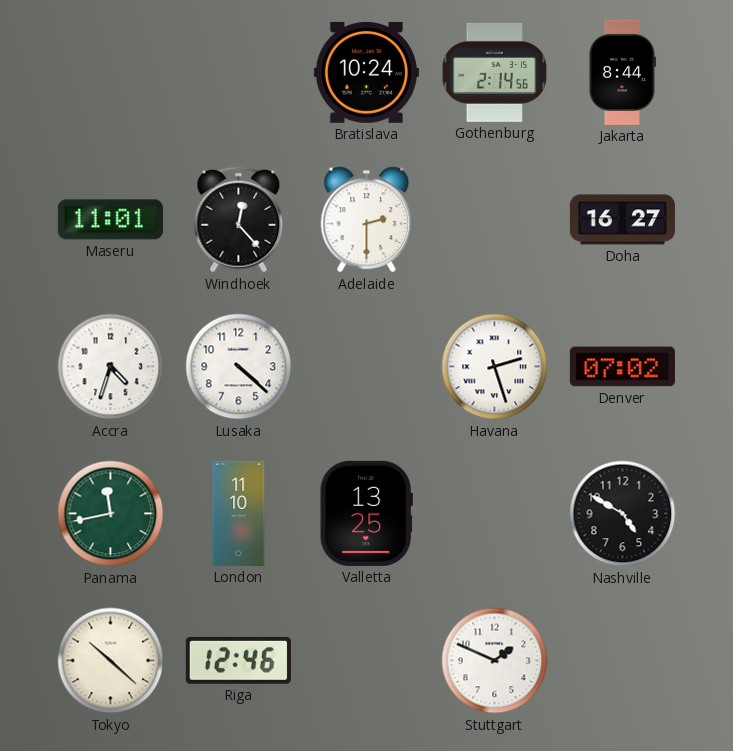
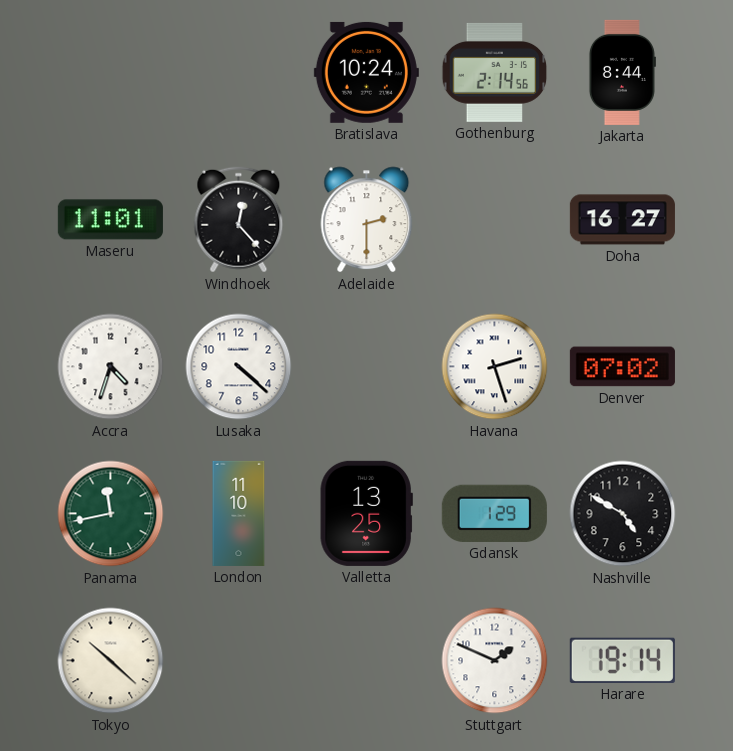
Gdansk: none -> 1:29 (494, 513)
Riga: 12:46 -> none (238, 660)
Harare: none -> 19:14 (622, 660)
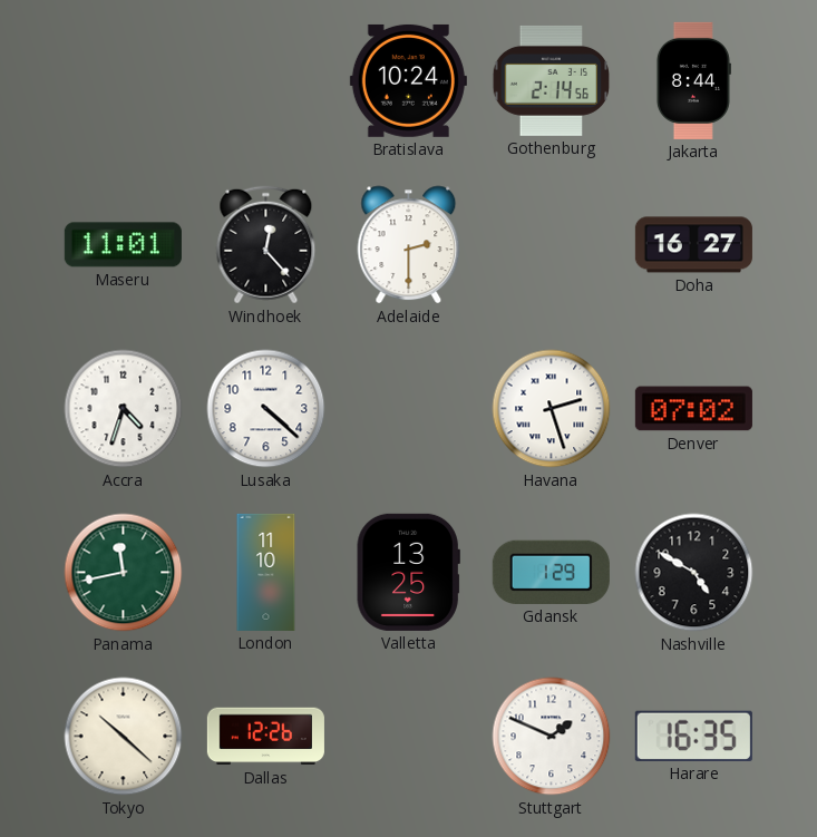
Dallas: none -> 12:26 (265, 737)
Harare: 19:14 -> 16:35 (693, 736)
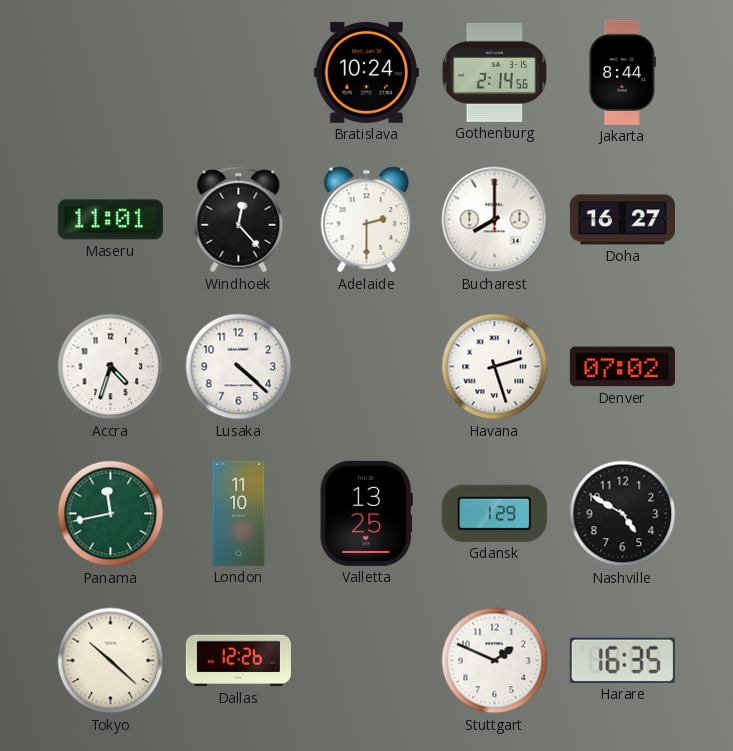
Bucharest: none -> 8:00 (495, 220)
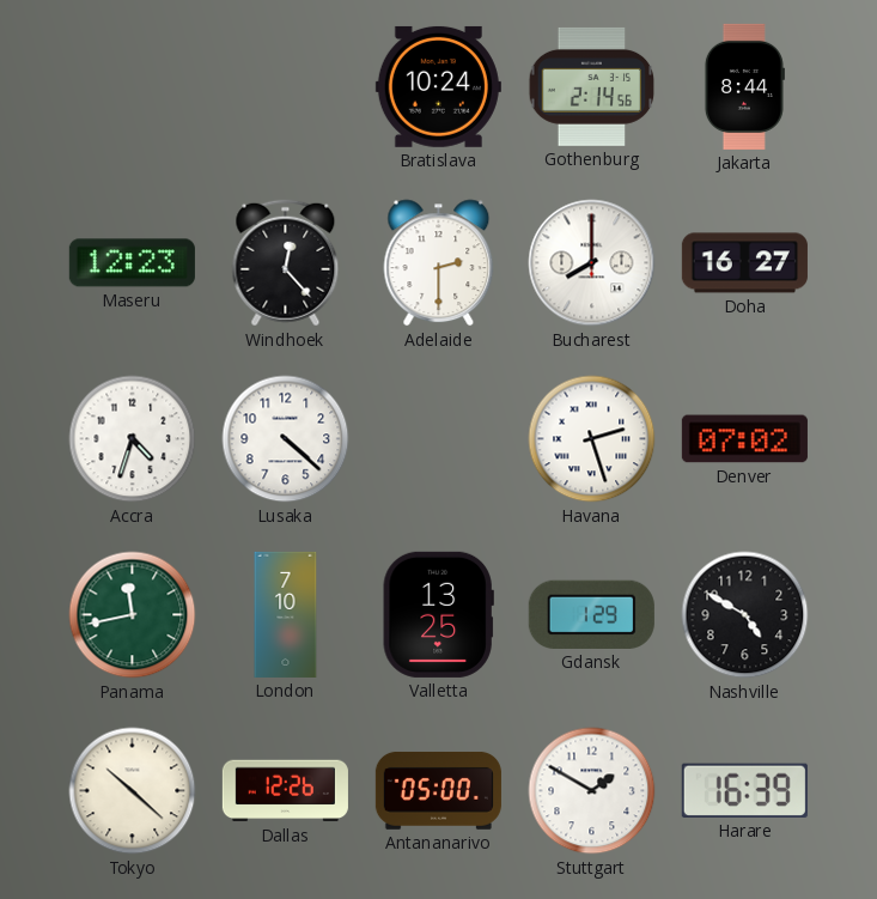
Maseru: 11:01 -> 12:23 (132, 263)
London: 11:10 -> 7:10 (286, 614)
Antananarivo: none -> 05:00 (438, 790)
Stuttgart: 1:49 -> 1:50 (592, 791)
Harare: 16:35 -> 16:39 (744, 790)
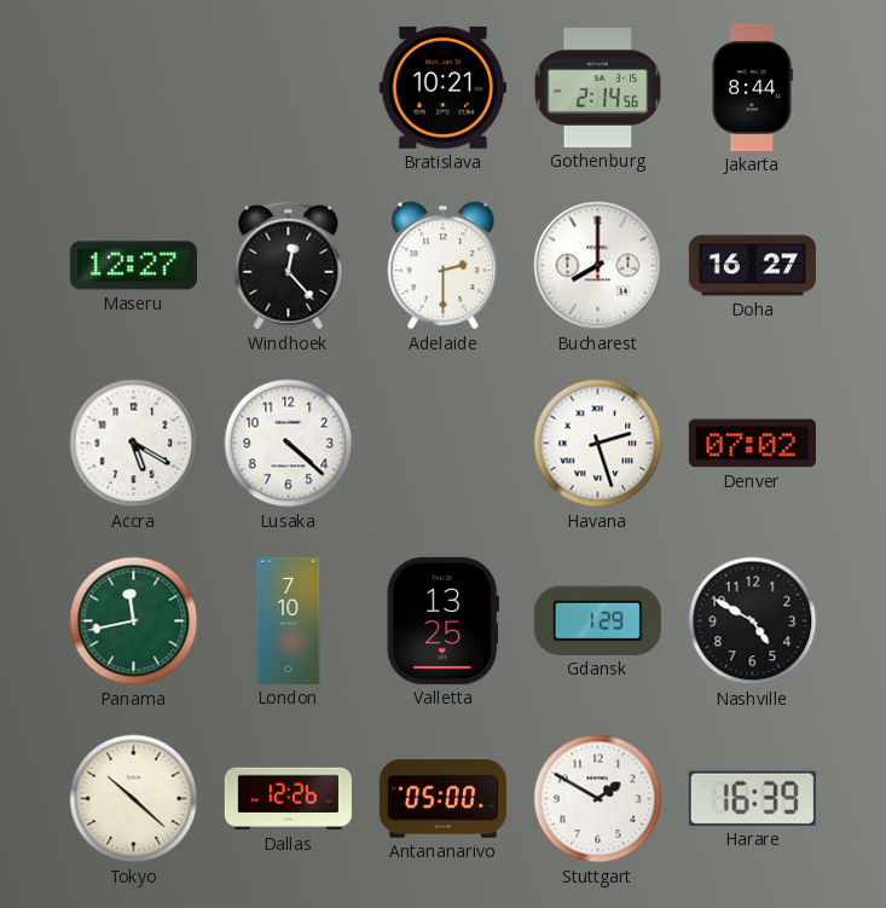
Bratislava: 10:24 -> 10:21 (442, 87)
Maseru: 12:23 -> 12:27 (133, 266)
Accra: 4:33 -> 5:20 (134, 444)
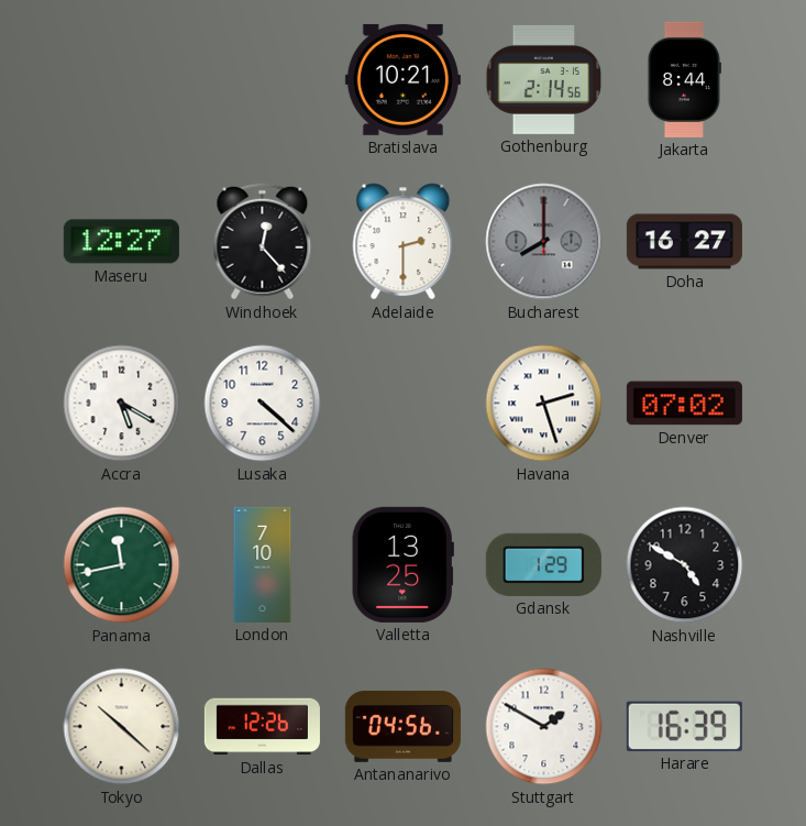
Bucharest dial: white -> grey (544, 242)
Antananarivo: 05:00 -> 04:56 (402, 726)
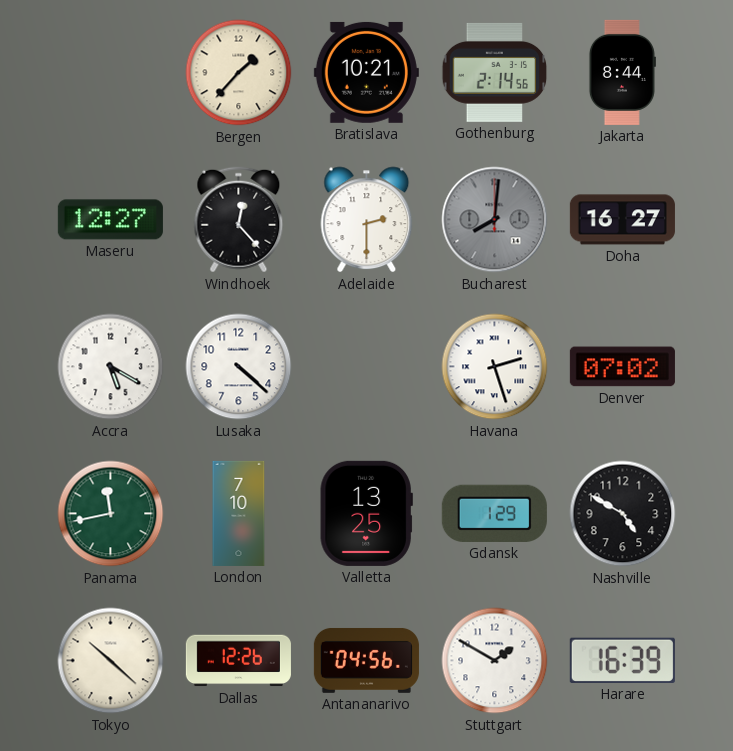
Bergen: none -> 1:37 (239, 73)
Bucharest: 8:00 -> 8:01 (495, 220)
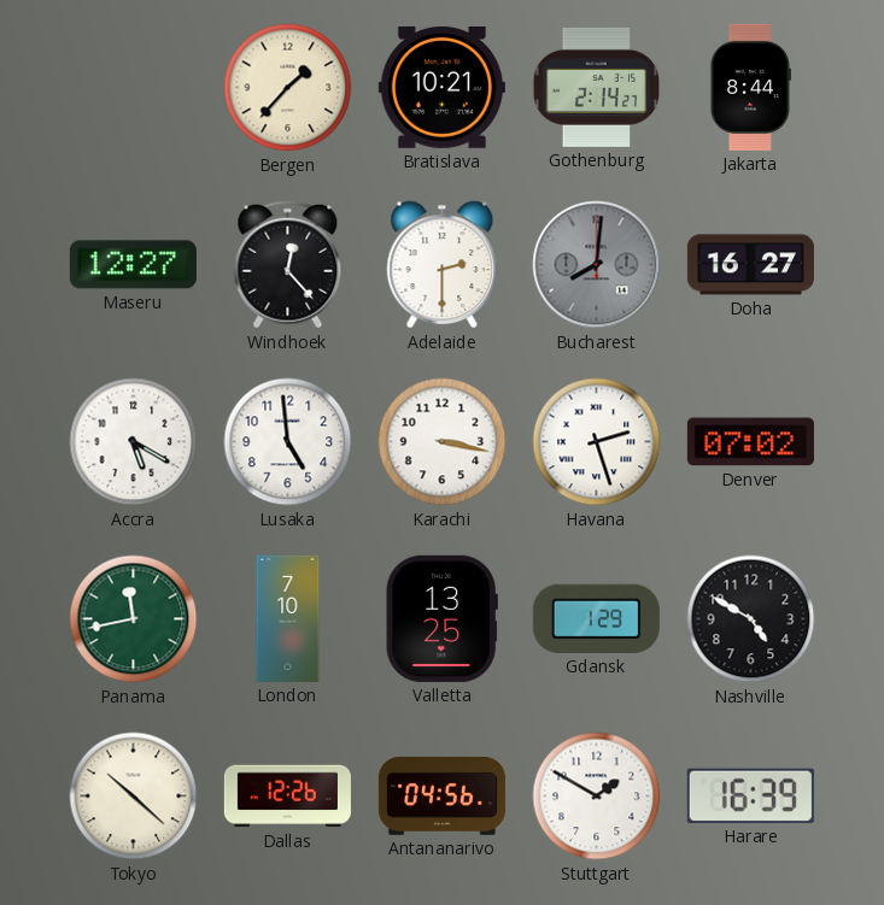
Gothenburg: 2:14:56 -> 2:14:27 (597, 87)
Lusaka: 4:22 -> 4:59 (288, 442)
Karachi: none -> 3:17 (443, 442)
